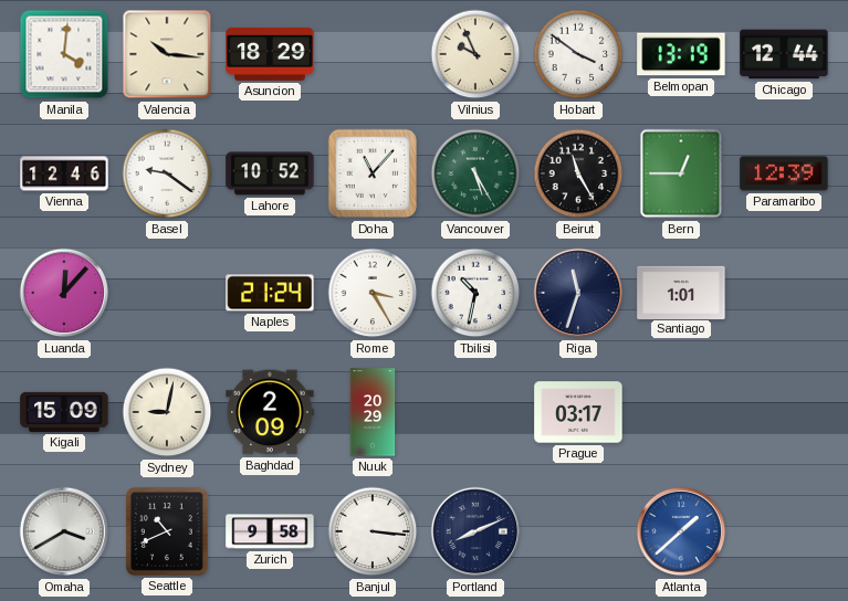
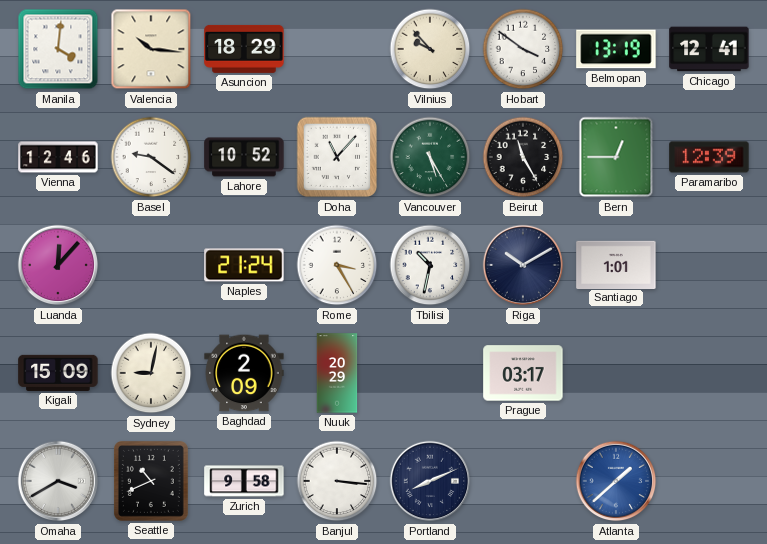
Vilnius: 9:56 -> 9:53 (430, 49)
Chicago: 12:44 -> 12:41 (709, 49)
Riga: 11:33 -> 10:10 (523, 265)
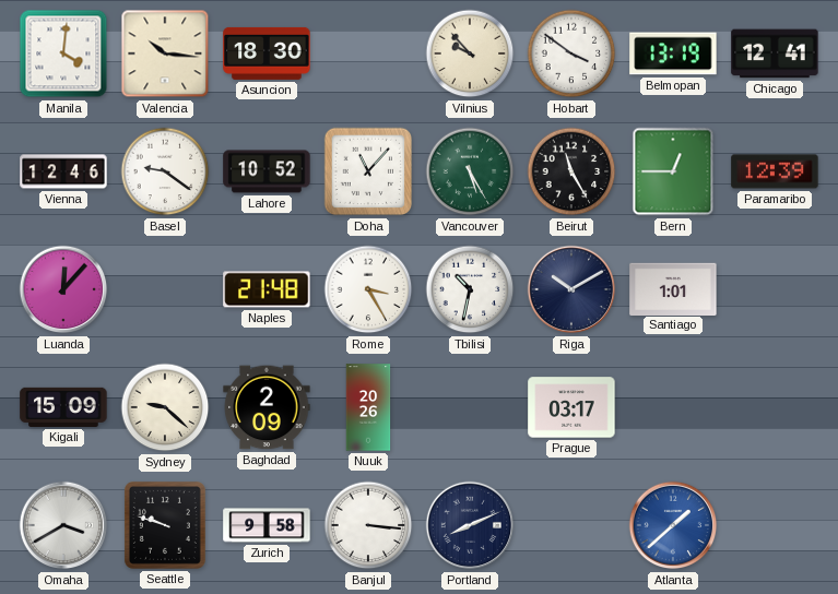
Asuncion: 18:29 -> 18:30 (267, 54)
Naples: 21:24 -> 21:48 (267, 289)
Sydney: 9:02 -> 9:22 (165, 407)
Nuuk: 20:29 -> 20:26 (368, 407)
Seattle: 10:41 -> 9:48 (165, 525)
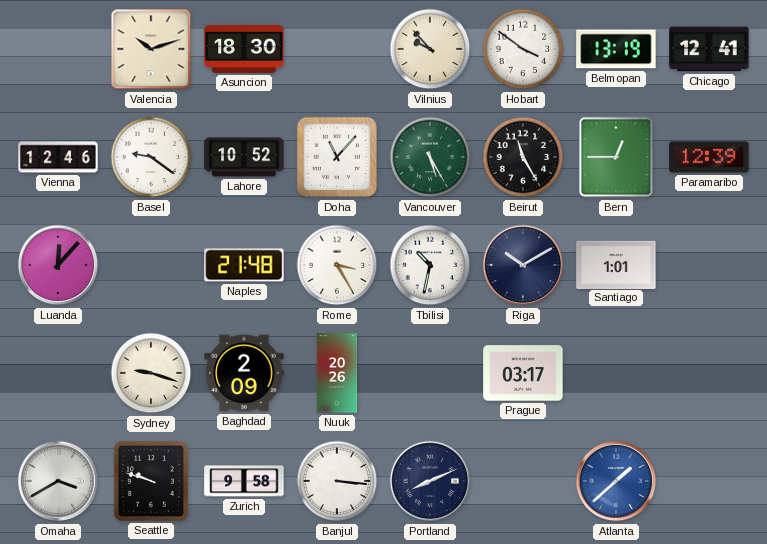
Manila: 4:01 -> none (63, 54)
Valencia: 10:16 -> 10:12 (151, 49)
Kigali: 15:09 -> none (63, 407)
Sydney: 9:22 -> 9:18 (151, 373)
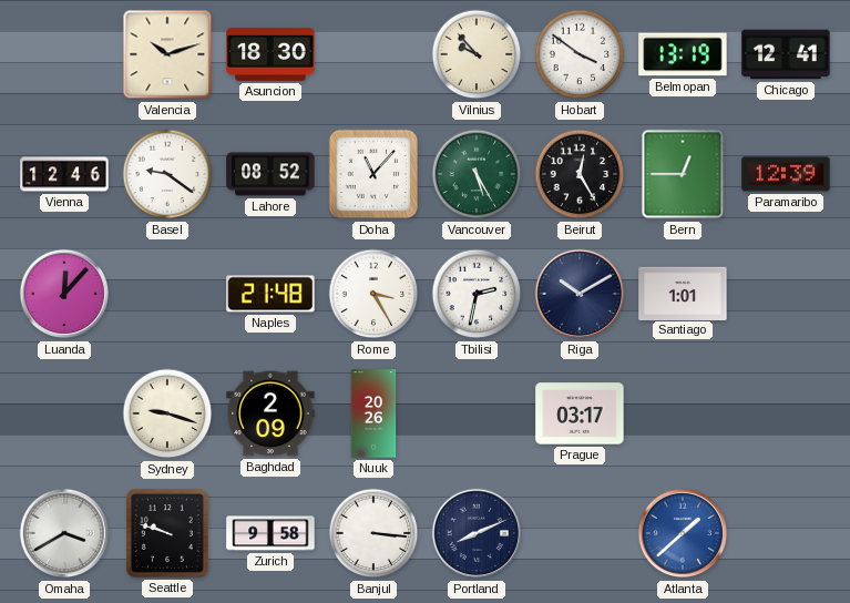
Lahore: 10:52 -> 08:52 (270, 174)
Beirut: 11:25 -> 12:25 (580, 174)
Tbilisi: 10:32 -> 2:32 (477, 294)
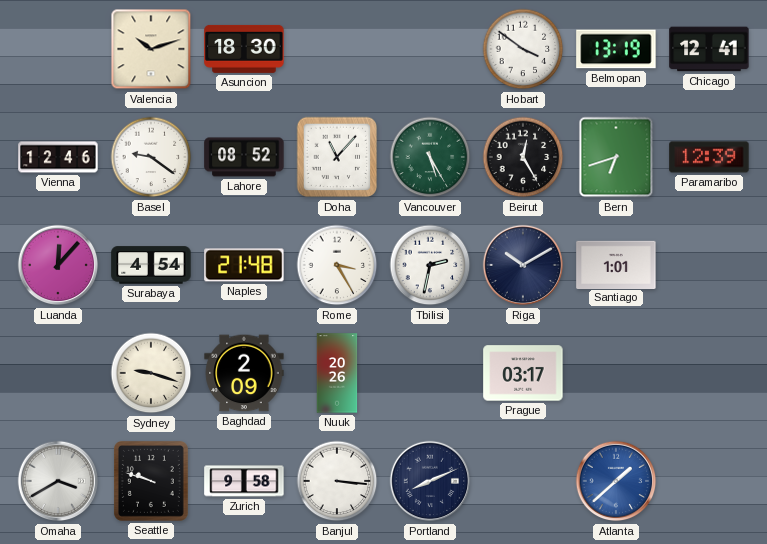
Vilnius: 9:53 -> none (477, 54)
Bern: 12:45 -> 6:42 (616, 157)
Surabaya: none -> 4:54 (151, 265)
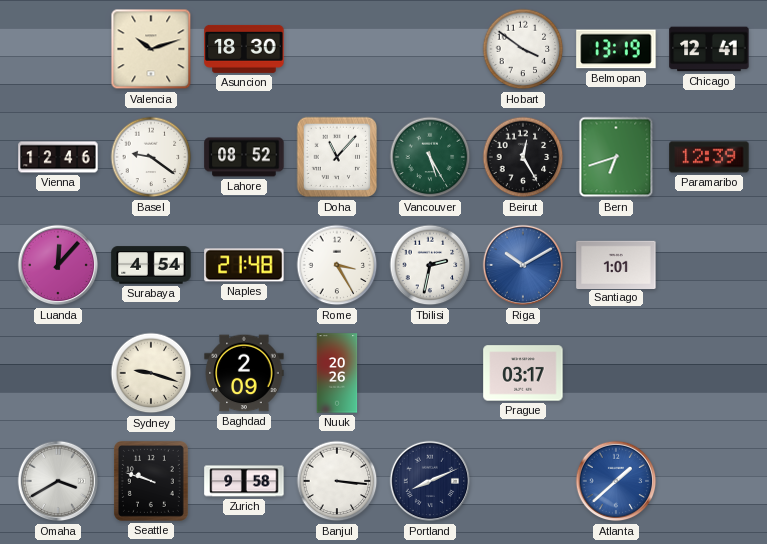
Riga dial: navy -> blue (523, 265)
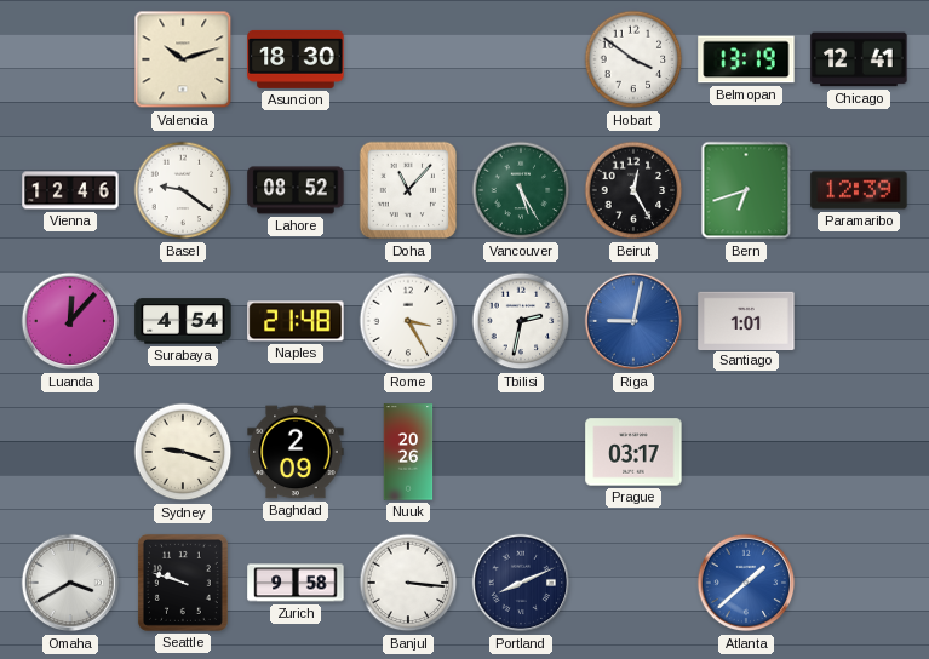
Riga: 10:10 -> 9:02 (633, 321)
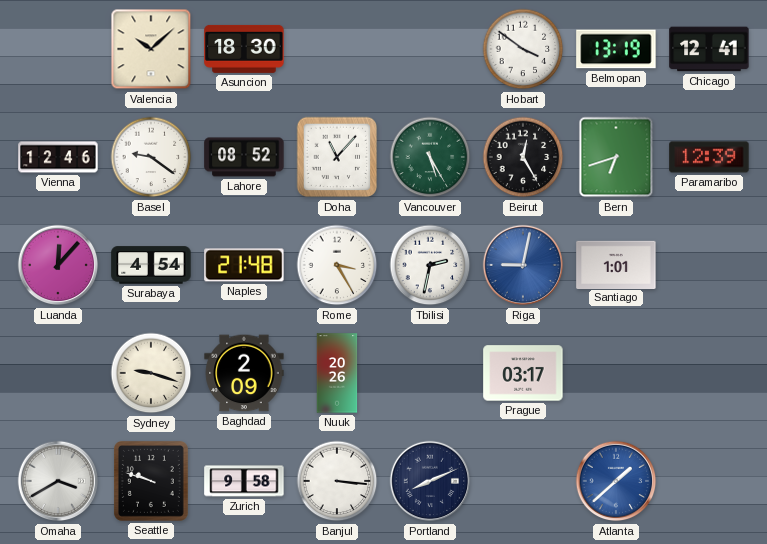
Valencia: 10:12 -> 10:08 (151, 49)
